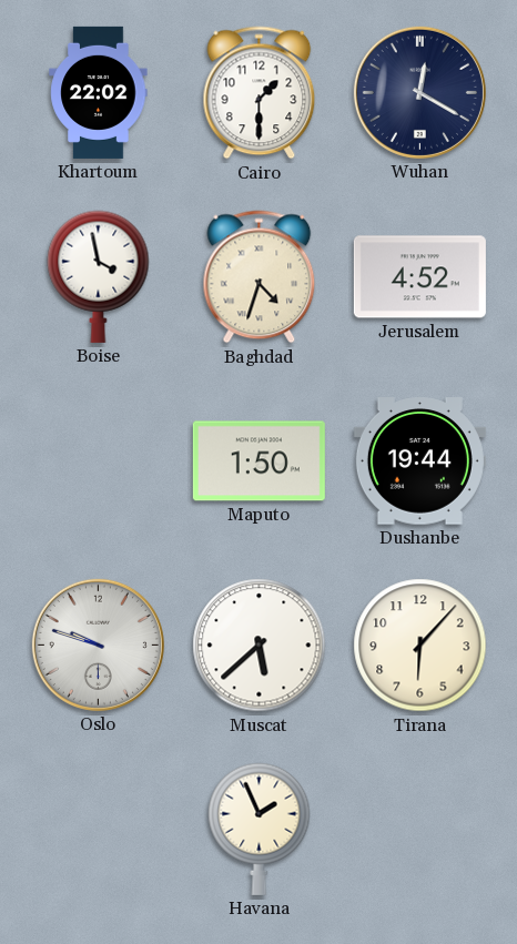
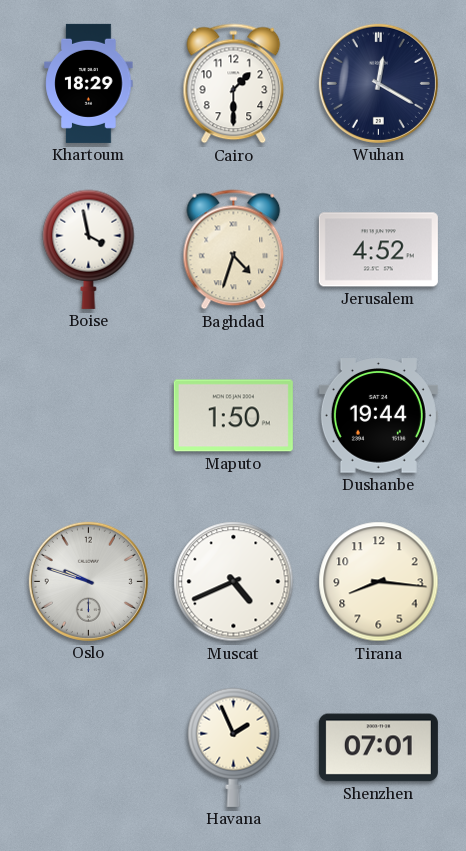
Khartoum: 22:02 -> 18:29 (89, 83)
Muscat: 5:38 -> 4:41 (234, 582)
Tirana: 6:07 -> 8:16 (379, 582)
Shenzhen: none -> 07:01 (378, 748)
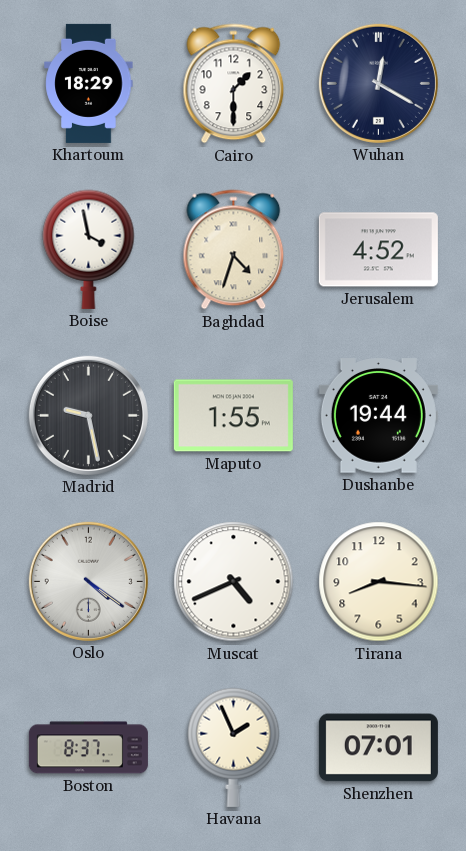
Madrid: none -> 9:28 (88, 415)
Maputo: 1:50 -> 1:55 (233, 416)
Oslo: 9:48 -> 4:21 (88, 581)
Boston: none -> 8:37 (88, 748)
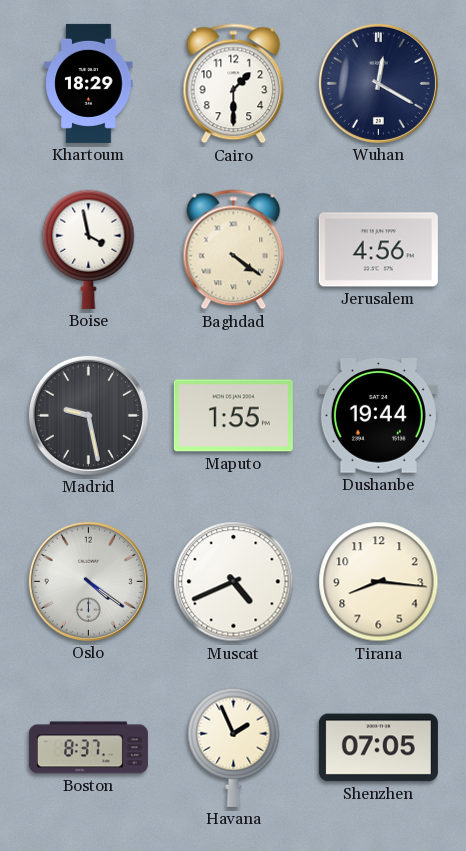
Baghdad: 4:33 -> 4:21 (234, 250)
Jerusalem: 4:52 -> 4:56 (378, 250)
Shenzhen: 07:01 -> 07:05 (378, 748)
